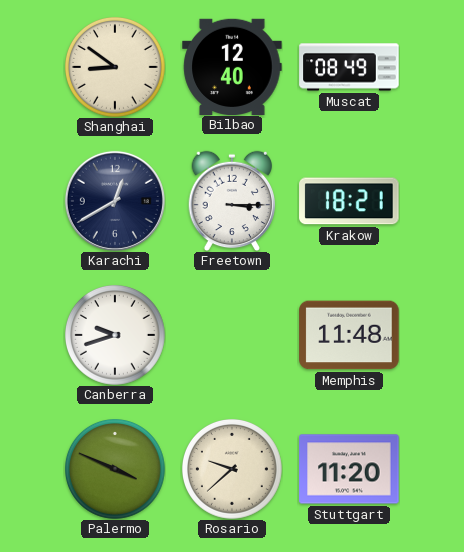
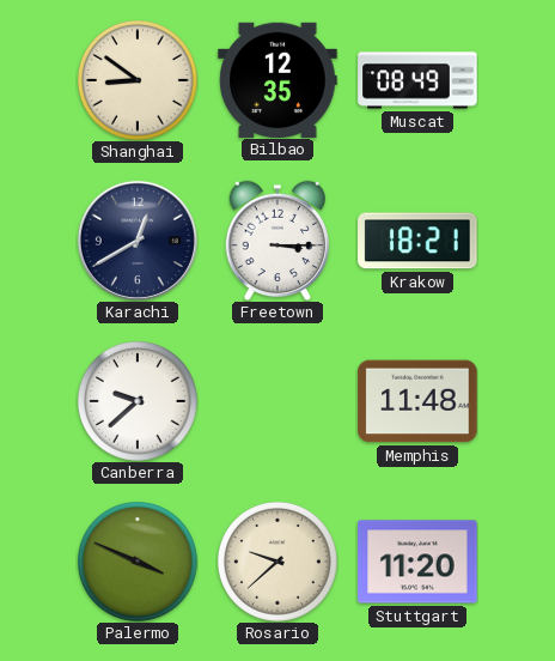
Bilbao: 12:40 -> 12:35 (277, 79)
Canberra: 9:42 -> 9:38 (139, 402)
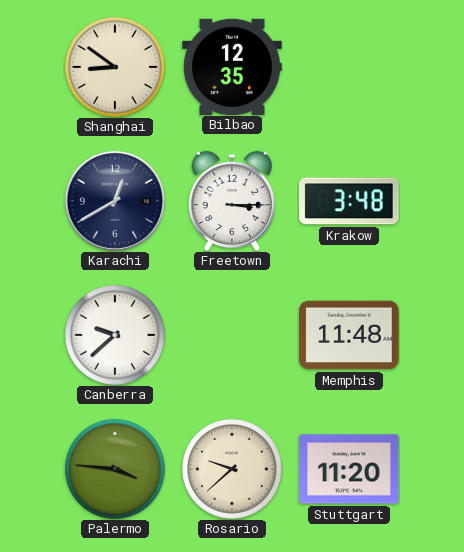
Muscat: 08:49 -> none (417, 80)
Krakow: 18:21 -> 3:48 (349, 201)
Palermo: 3:49 -> 3:46 (116, 470)
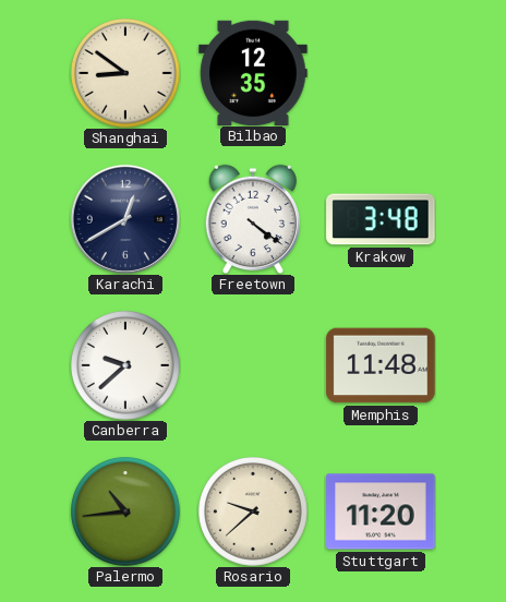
Freetown: 3:15 -> 4:21 (253, 219)
Palermo: 3:46 -> 10:44 (126, 513)
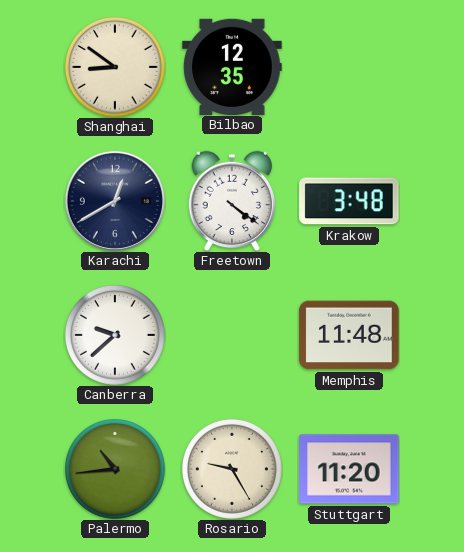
Rosario: 9:38 -> 9:25 (233, 470)
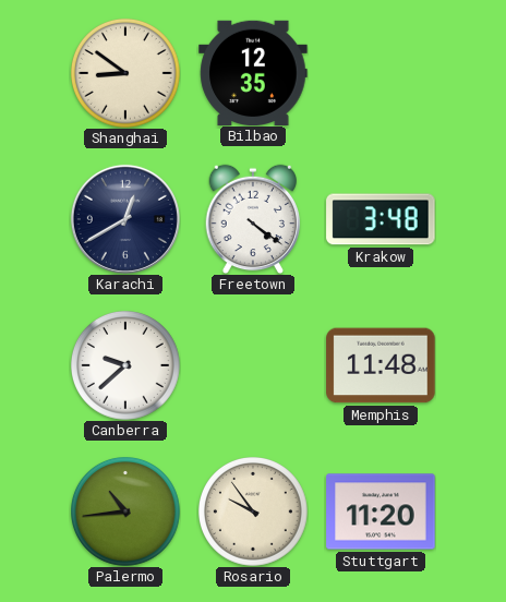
Rosario: 9:25 -> 9:54 (254, 513)
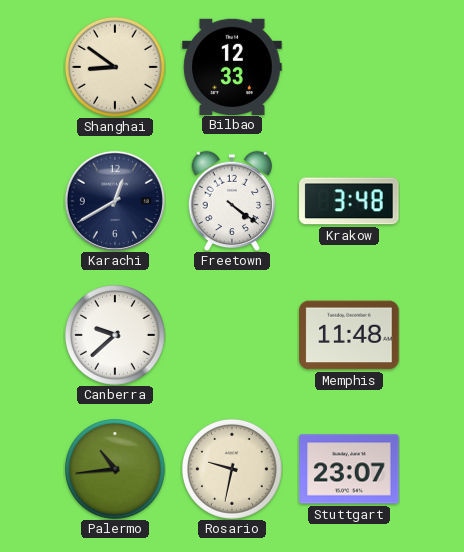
Bilbao: 12:35 -> 12:33 (232, 66)
Rosario: 9:54 -> 9:32 (233, 470)
Stuttgart: 11:20 -> 23:07 (349, 469)
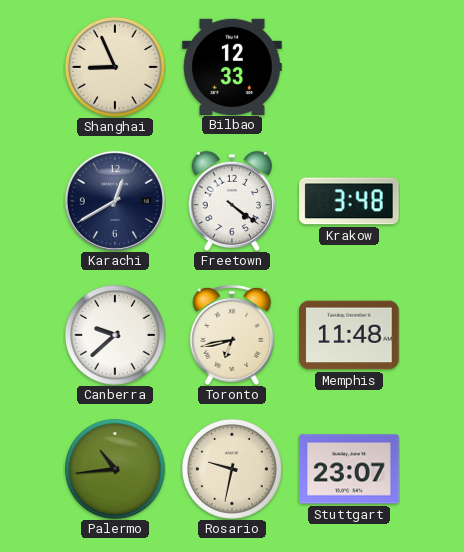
Shanghai: 8:51 -> 8:56 (116, 68)
Toronto: none -> 6:43 (232, 335)
